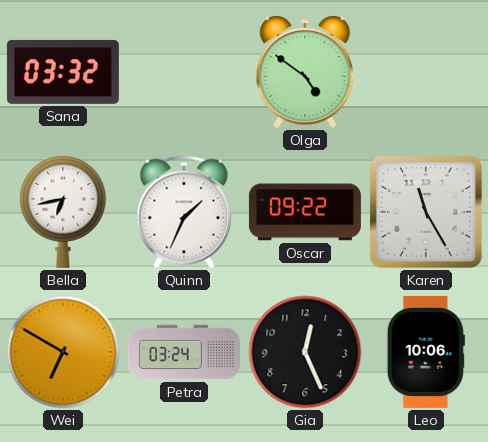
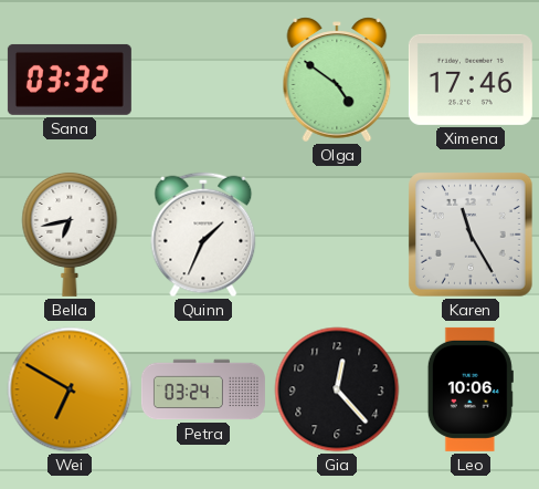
Ximena: none -> 17:46 (471, 80)
Oscar: 09:22 -> none (305, 212)
Gia: 12:26 -> 12:23 (337, 389)
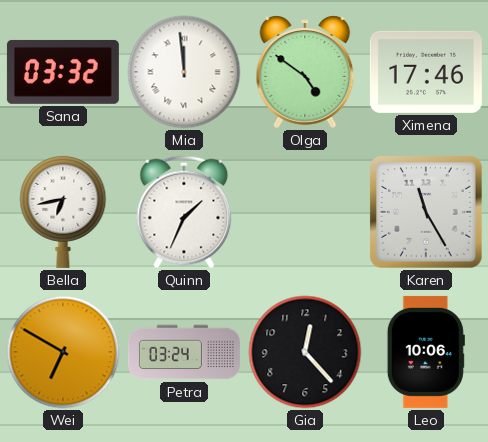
Mia: none -> 11:59 (184, 72)
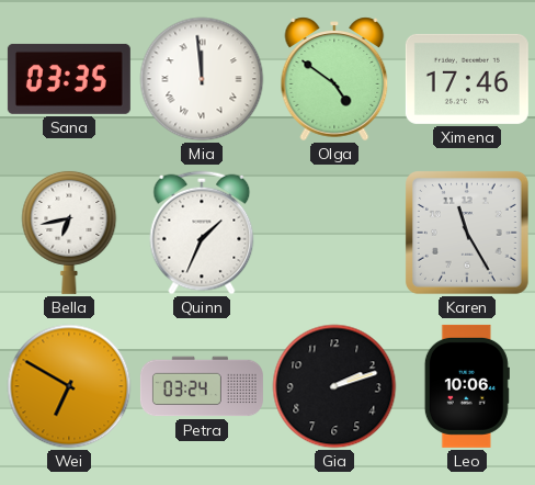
Sana: 03:32 -> 03:35 (69, 79)
Gia: 12:23 -> 2:12 (334, 386)
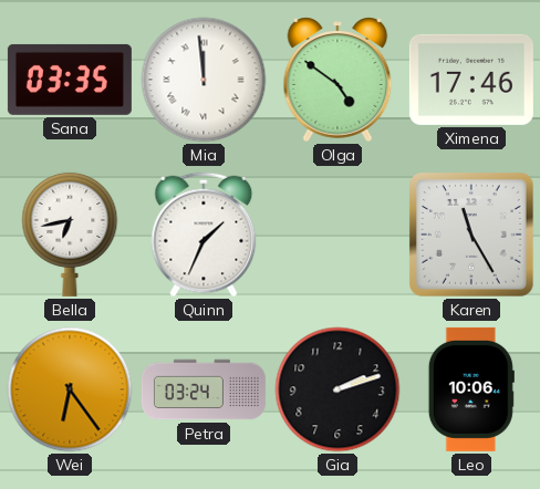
Wei: 6:50 -> 6:24 (70, 389)
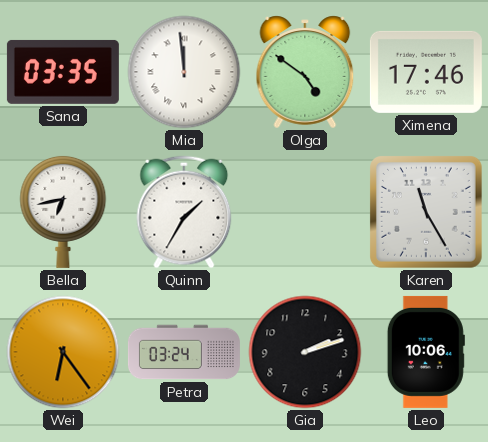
Quinn: 1:34 -> 1:35 (184, 212)
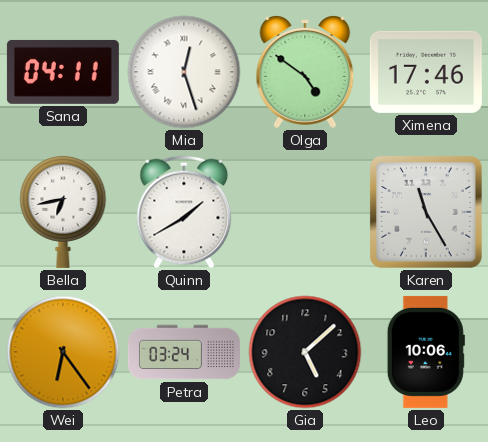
Sana: 03:35 -> 04:11 (63, 72)
Mia: 11:59 -> 12:27 (184, 72)
Quinn: 1:35 -> 1:40 (184, 212)
Gia: 2:12 -> 5:08 (305, 352)
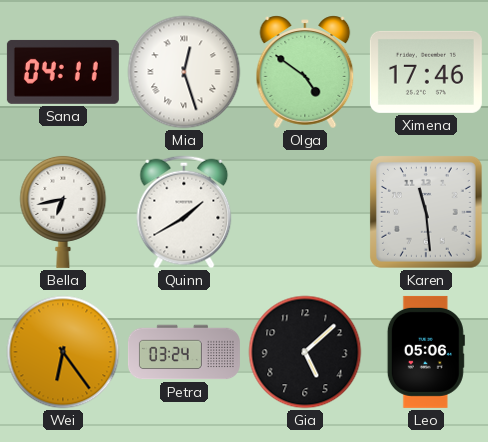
Karen: 11:25 -> 11:29 (427, 213)
Leo: 10:06 -> 05:06 (426, 352)
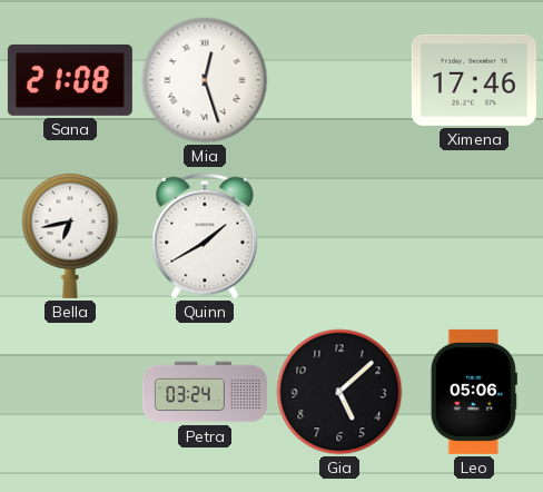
Sana: 04:11 -> 21:08 (70, 80)
Olga: 4:51 -> none (305, 72)
Karen: 11:29 -> none (427, 213)
Wei: 6:24 -> none (63, 352)
